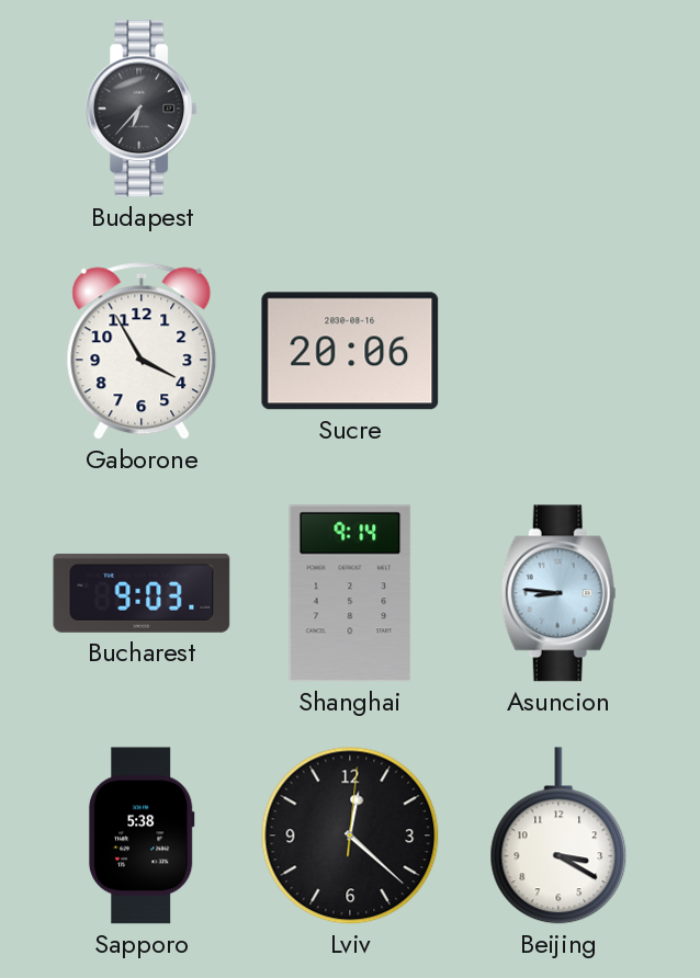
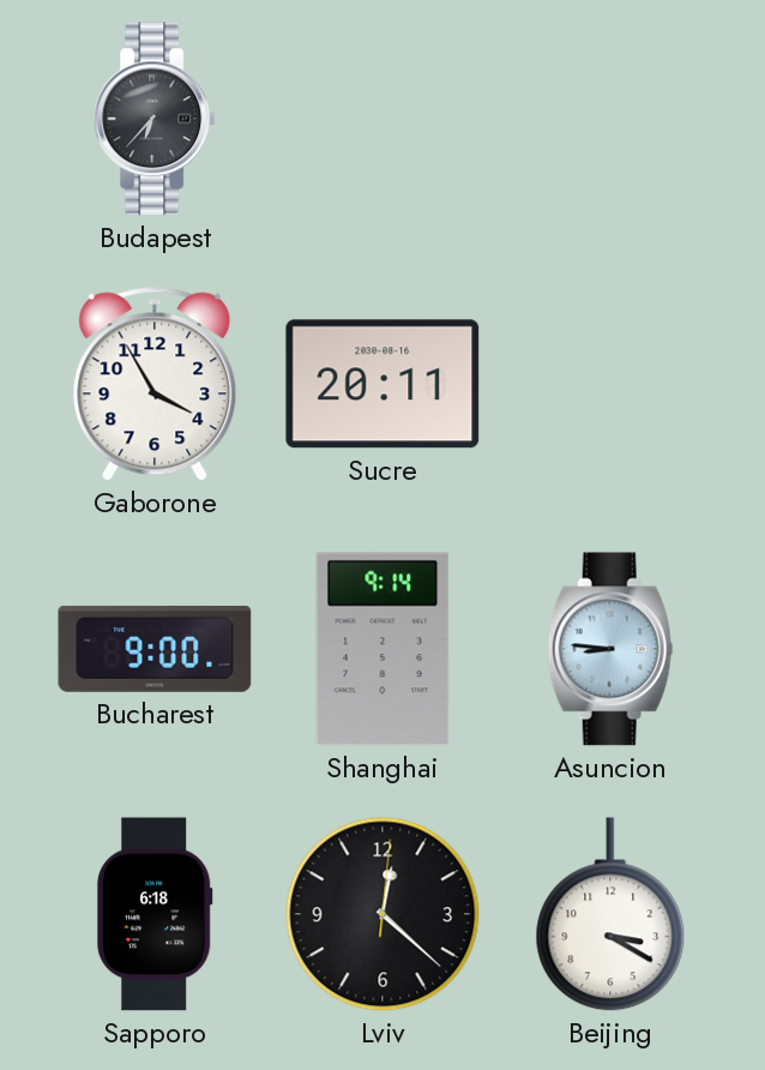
Sucre: 20:06 -> 20:11 (382, 384)
Bucharest: 9:03 -> 9:00 (155, 649)
Sapporo: 5:38 -> 6:18 (155, 914)
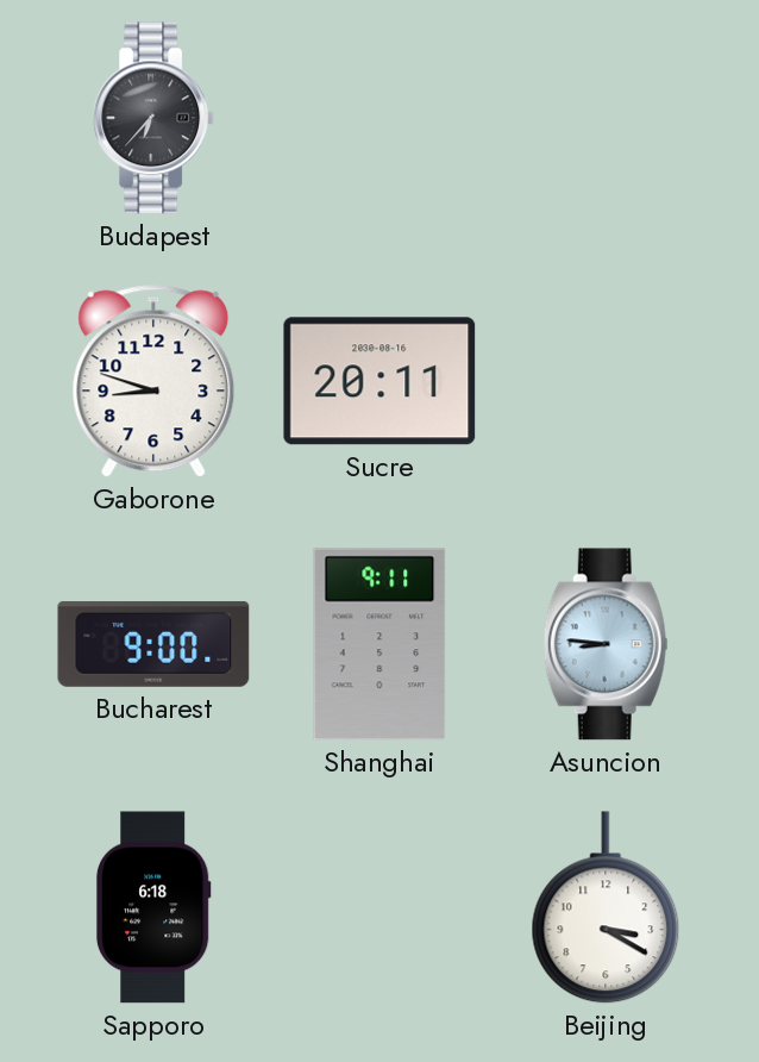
Gaborone: 3:55 -> 8:48 (153, 381)
Shanghai: 9:14 -> 9:11 (379, 644)
Lviv: 12:22 -> none (382, 914)
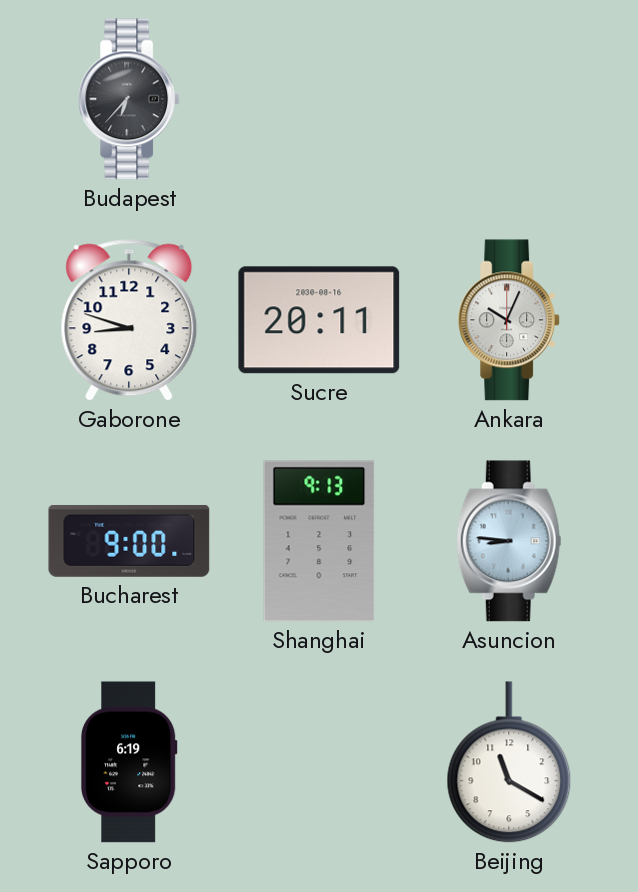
Ankara: none -> 10:04 (510, 320)
Shanghai: 9:11 -> 9:13 (319, 541)
Sapporo: 6:18 -> 6:19 (129, 762)
Beijing: 3:20 -> 11:20 (509, 762)
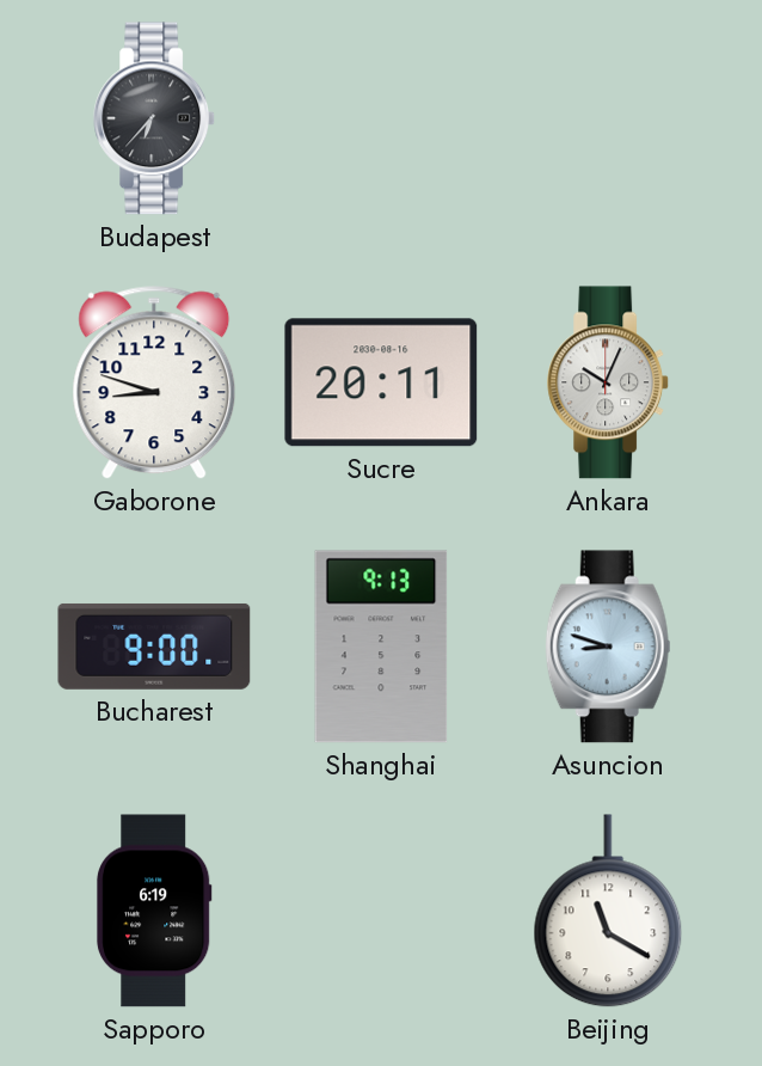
Asuncion: 8:46 -> 8:48 (608, 647)
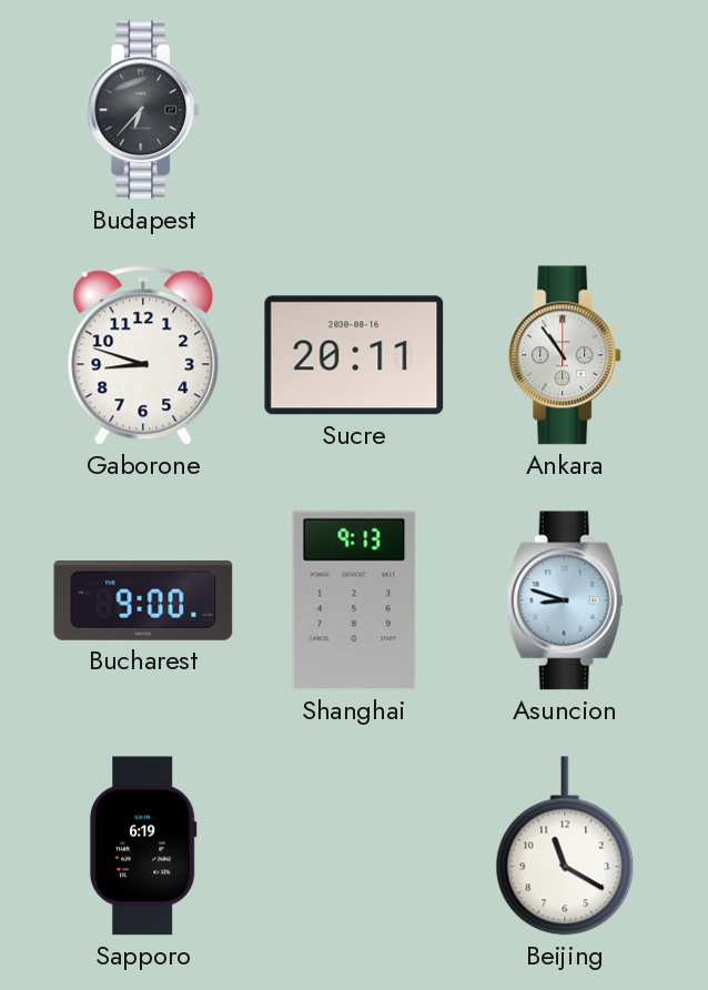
Ankara: 10:04 -> 10:54 (566, 355)
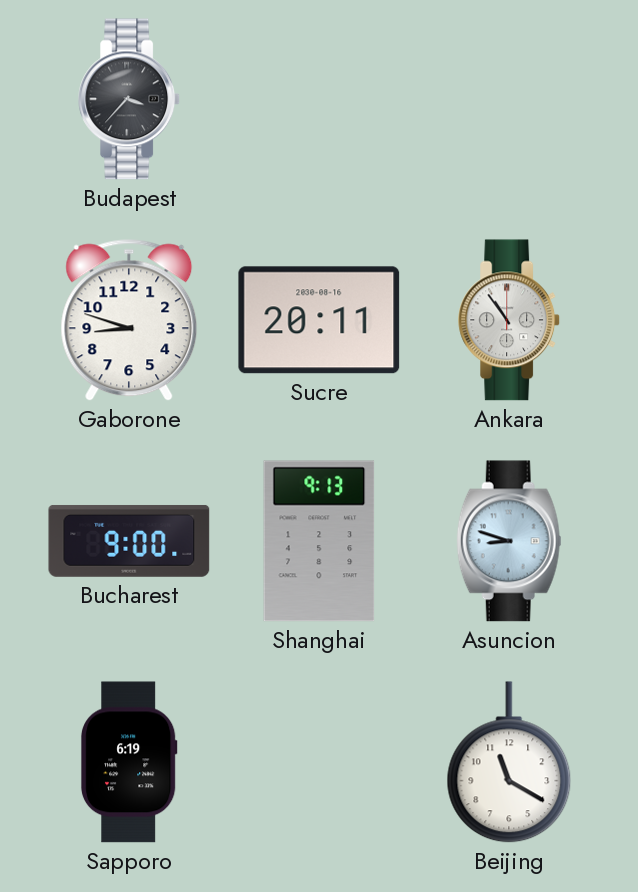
Budapest: 6:37 -> 3:37 (130, 99)
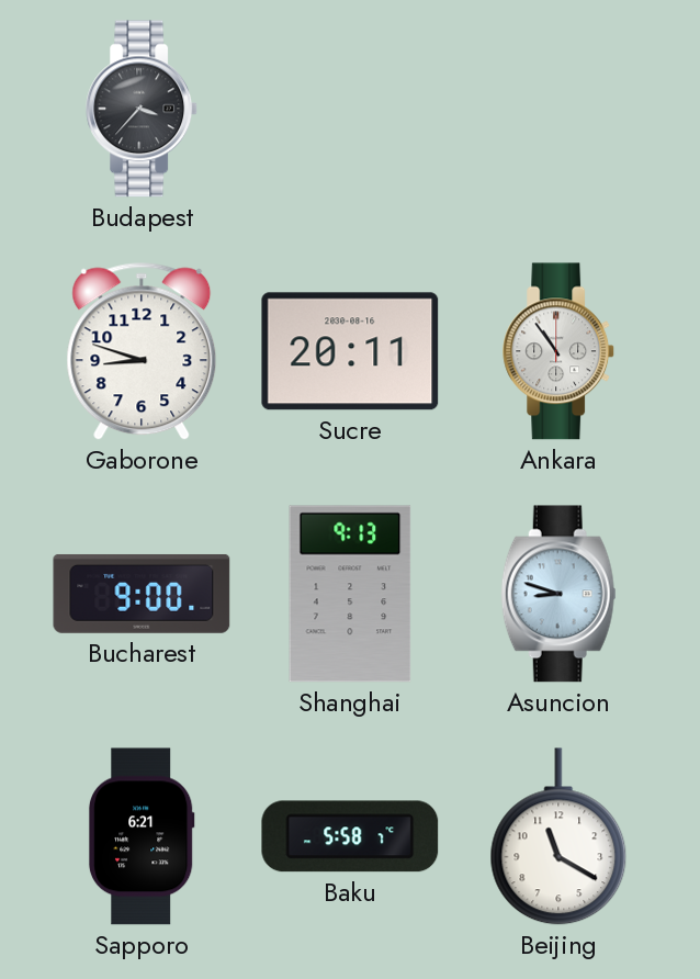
Sapporo: 6:19 -> 6:21 (142, 836)
Baku: none -> 5:58 (350, 836)
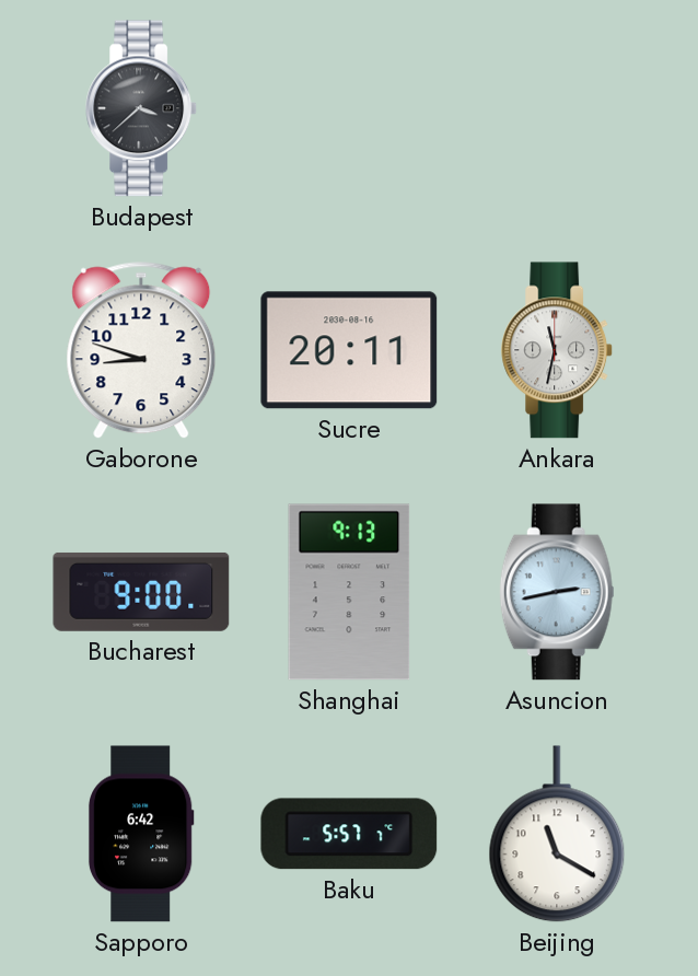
Budapest: 3:37 -> 3:38 (142, 108)
Ankara: 10:54 -> 11:32 (558, 350)
Asuncion: 8:48 -> 2:43 (557, 592)
Sapporo: 6:21 -> 6:42 (141, 834)
Baku: 5:58 -> 5:57 (349, 834)
